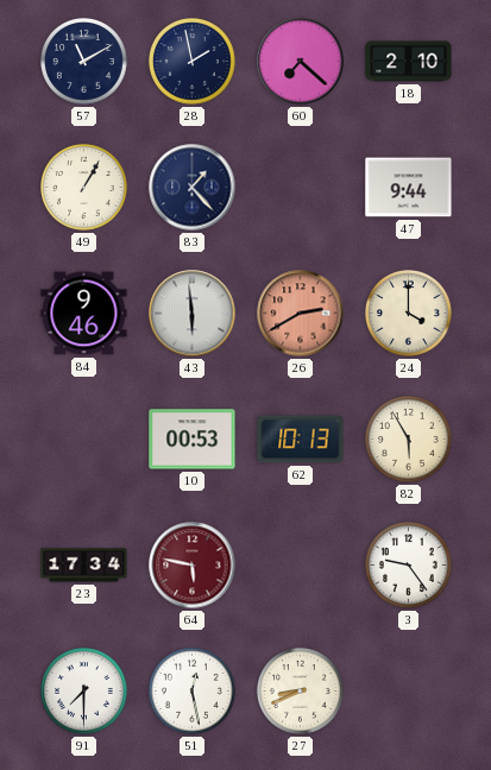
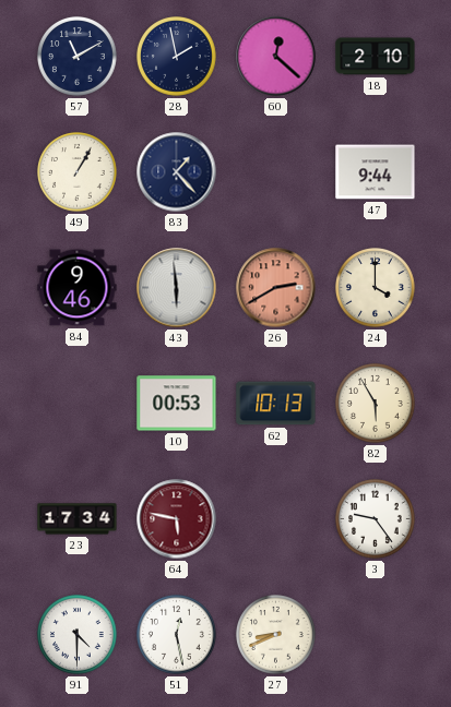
60: 7:22 -> 12:22 (276, 57)
91: 7:30 -> 4:30 (78, 635)
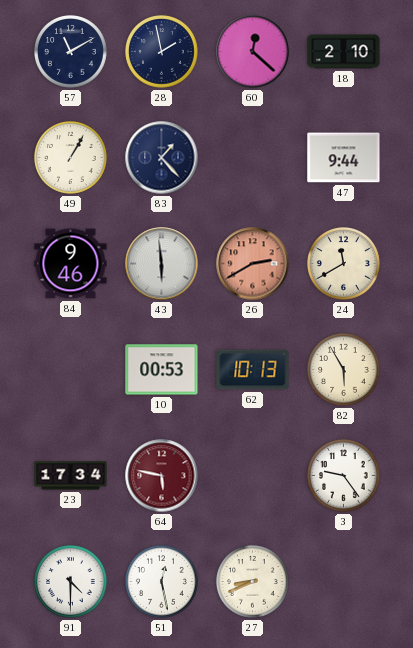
24: 4:00 -> 11:40 (344, 264)
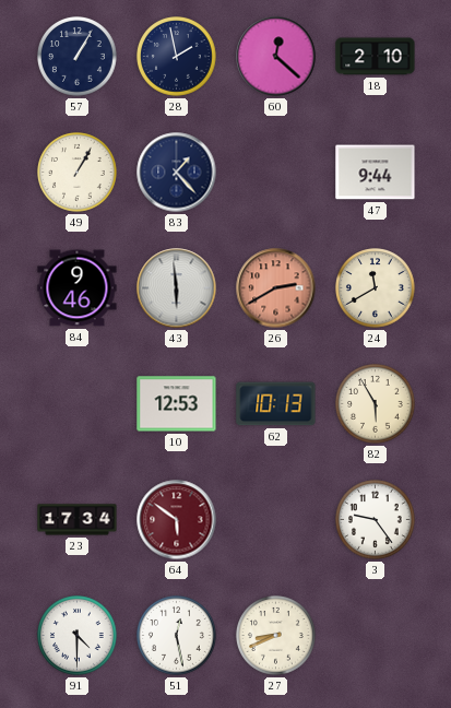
57: 11:10 -> 1:05 (78, 57)
10: 00:53 -> 12:53 (177, 404)
64: 5:47 -> 5:51 (177, 520)
